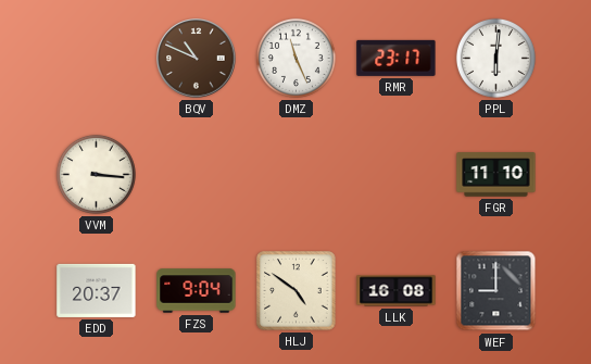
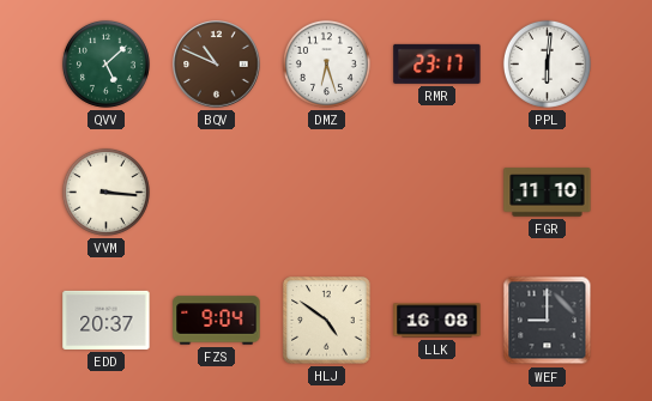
QVV: none -> 5:08 (105, 63)
DMZ: 11:26 -> 6:27 (326, 63)
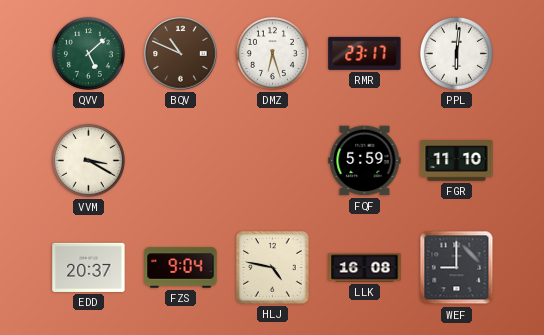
VVM: 3:16 -> 3:20 (88, 160)
FQF: none -> 5:59 (365, 161)
HLJ: 4:51 -> 4:47 (273, 268)
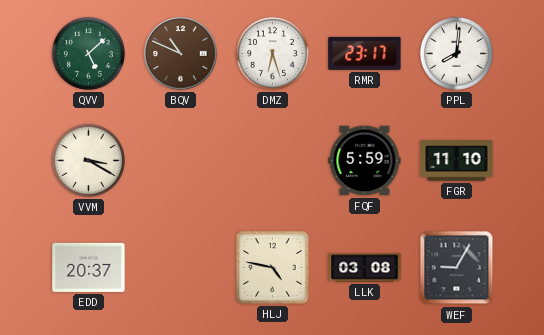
PPL: 6:01 -> 8:01 (456, 53)
FZS: 9:04 -> none (181, 268)
LLK: 16:08 -> 03:08 (365, 268)
WEF: 9:00 -> 9:05 (457, 268)
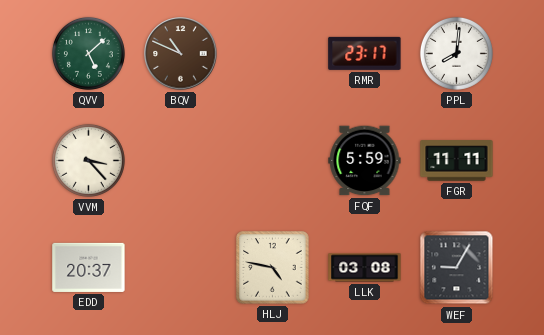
DMZ: 6:27 -> none (272, 53)
VVM: 3:20 -> 3:23 (88, 160)
FGR: 11:10 -> 11:11 (457, 161)
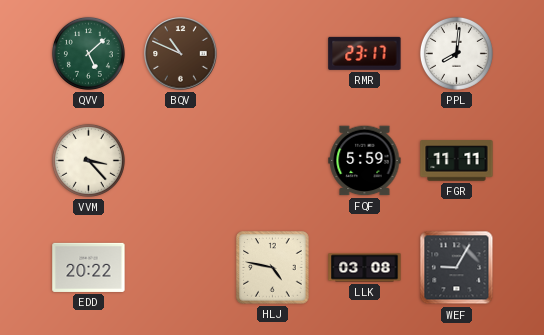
EDD: 20:37 -> 20:22 (89, 267)
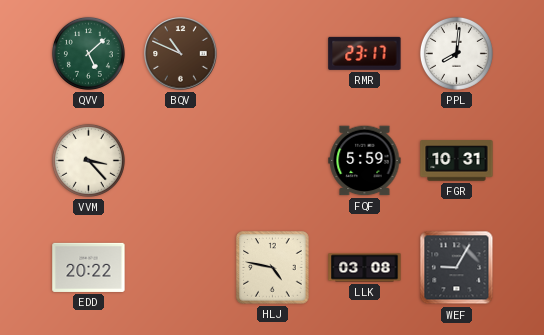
FGR: 11:11 -> 10:31 (457, 161)
